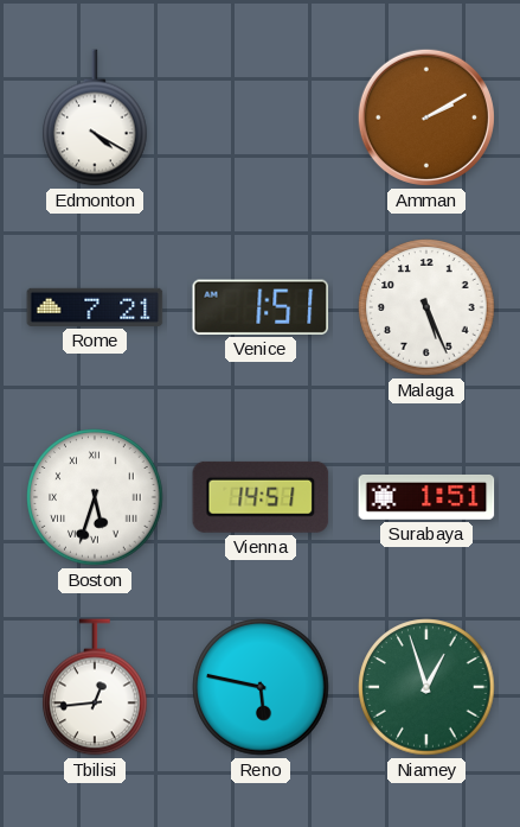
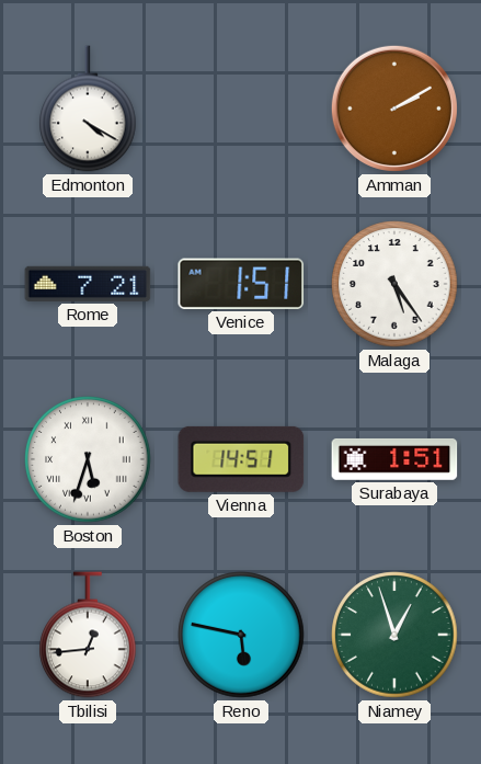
Malaga: 5:26 -> 5:24 (394, 284)
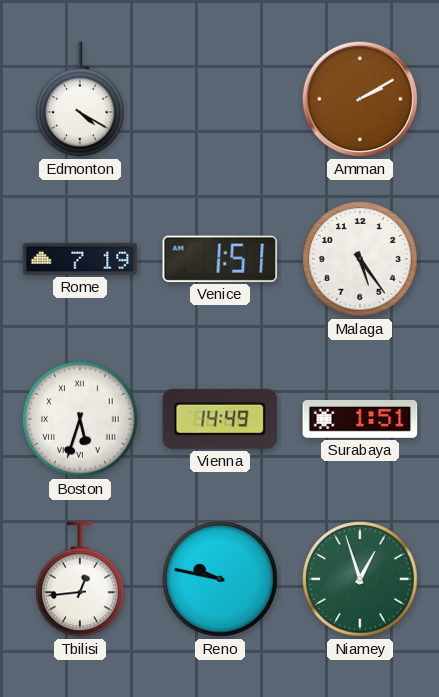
Rome: 7:21 -> 7:19 (80, 259)
Vienna: 14:51 -> 14:49 (220, 419)
Reno: 5:47 -> 9:47 (220, 579)
